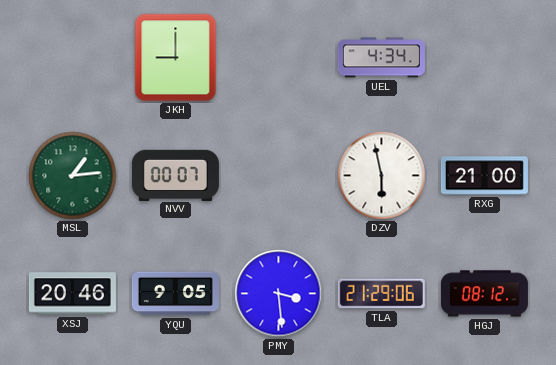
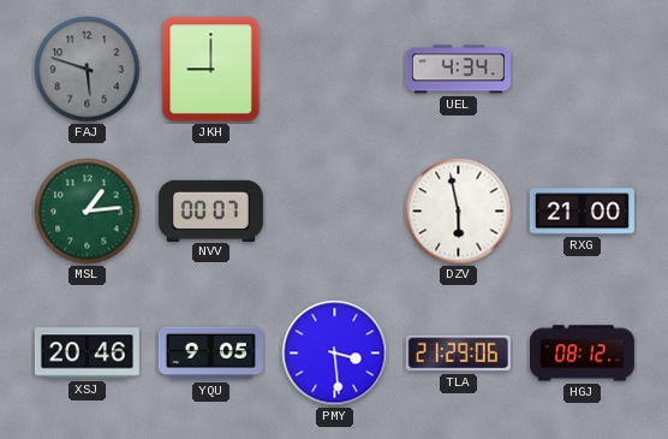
FAJ: none -> 5:48 (88, 70)
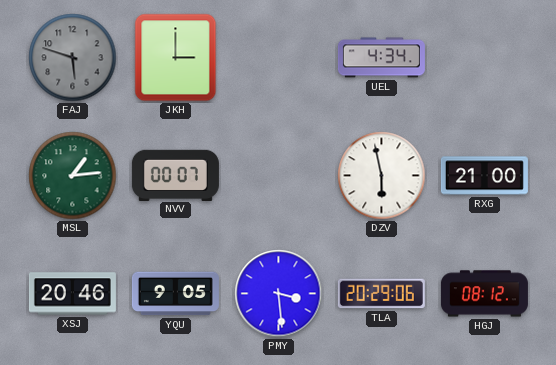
JKH: 9:00 -> 3:00 (176, 58)
TLA: 21:29 -> 20:29 (381, 294)
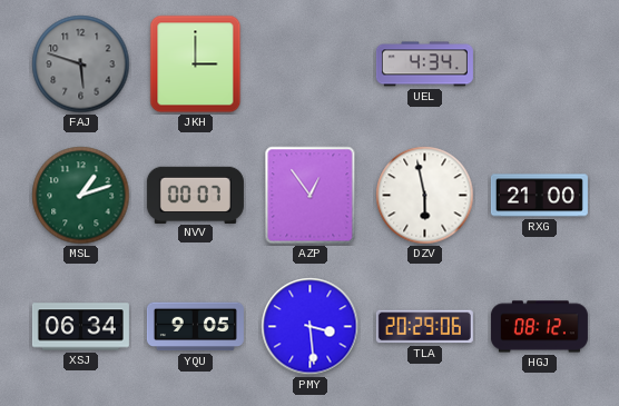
MSL: 1:14 -> 1:12 (81, 196)
AZP: none -> 12:54 (311, 196)
XSJ: 20:46 -> 06:34 (80, 327)
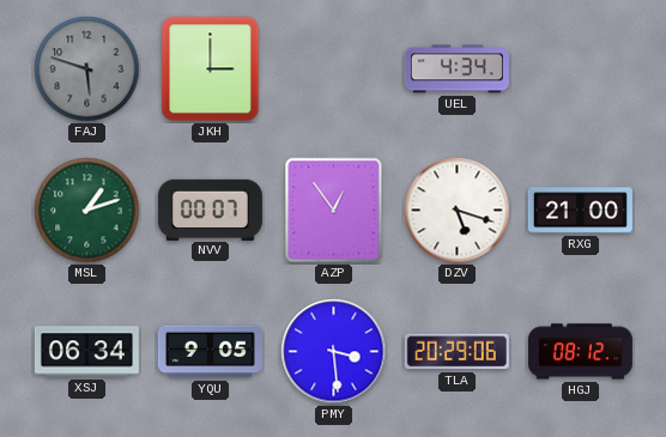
DZV: 5:58 -> 5:18 (458, 211)
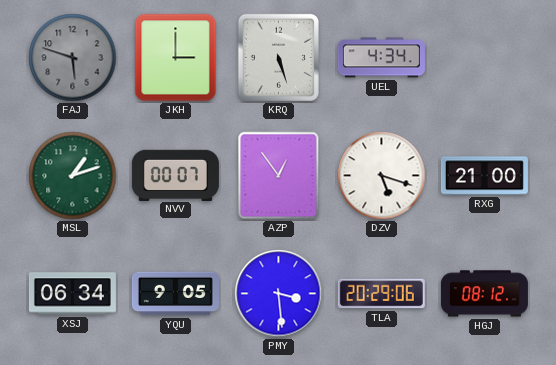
KRQ: none -> 5:27 (278, 57)
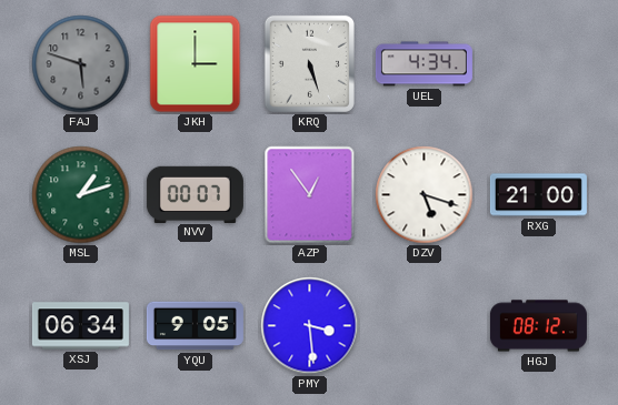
TLA: 20:29 -> none (381, 294)
